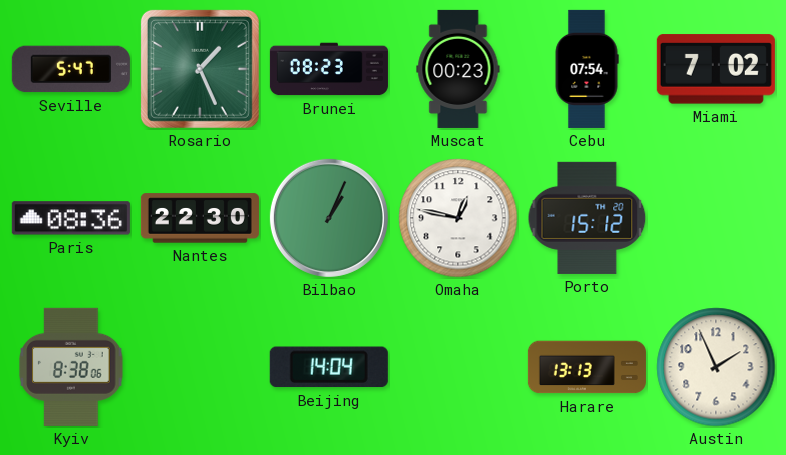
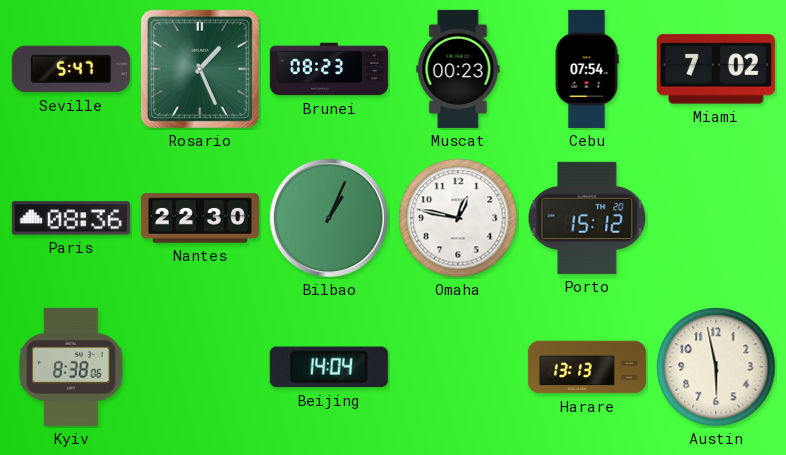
Austin: 1:56 -> 5:58 (716, 367)
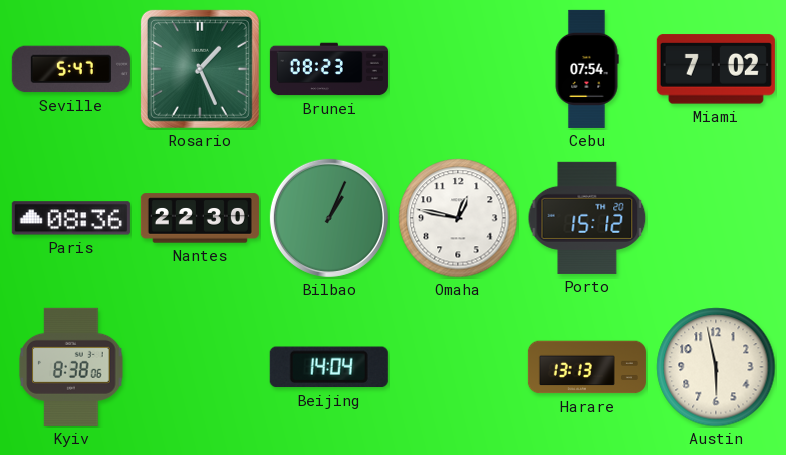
Muscat: 00:23 -> none (458, 69)
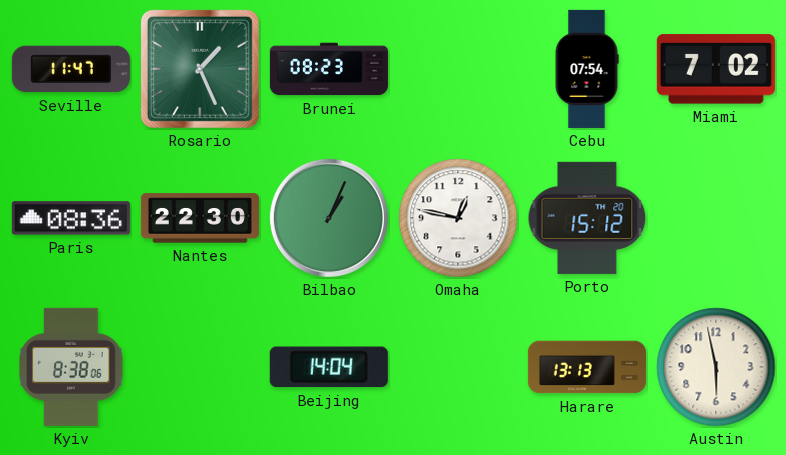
Seville: 5:47 -> 11:47 (71, 69)
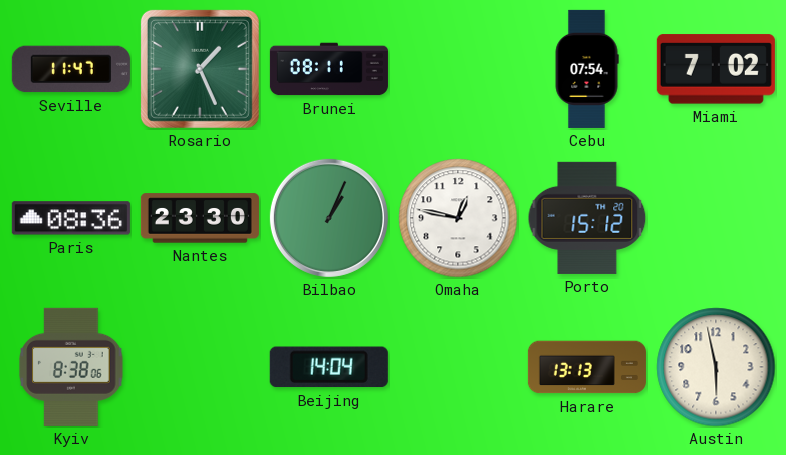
Brunei: 08:23 -> 08:11 (329, 69)
Nantes: 22:30 -> 23:30 (200, 218)
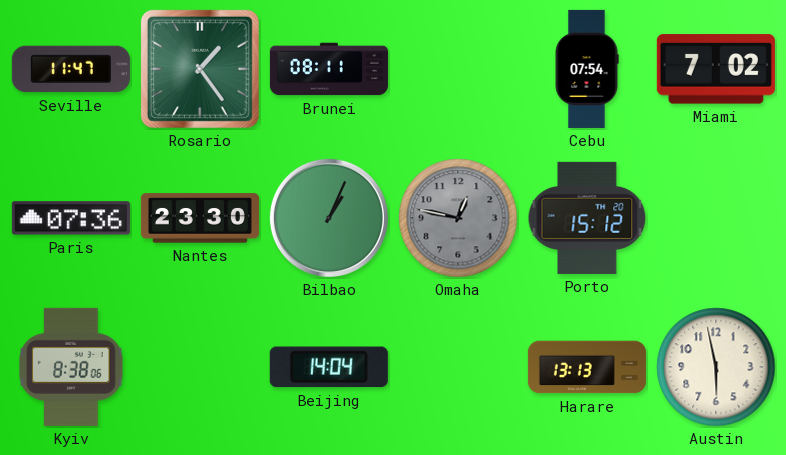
Rosario: 1:26 -> 1:24 (200, 69)
Paris: 08:36 -> 07:36 (71, 218)
Omaha dial: white -> grey (458, 218)
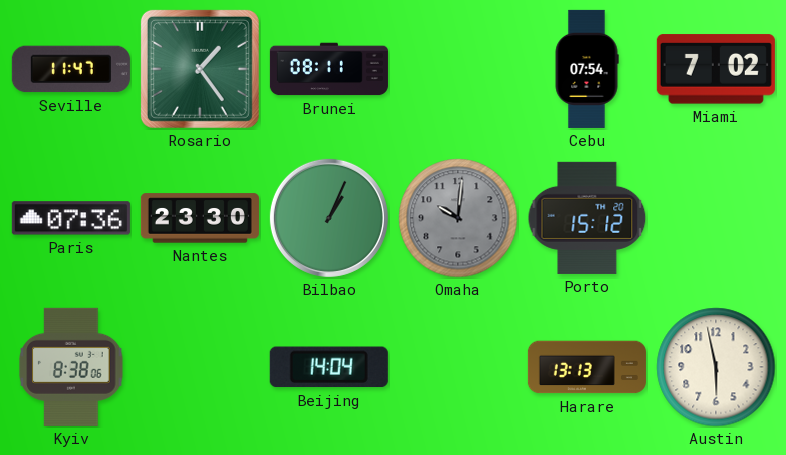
Omaha: 12:47 -> 10:01 (458, 218)
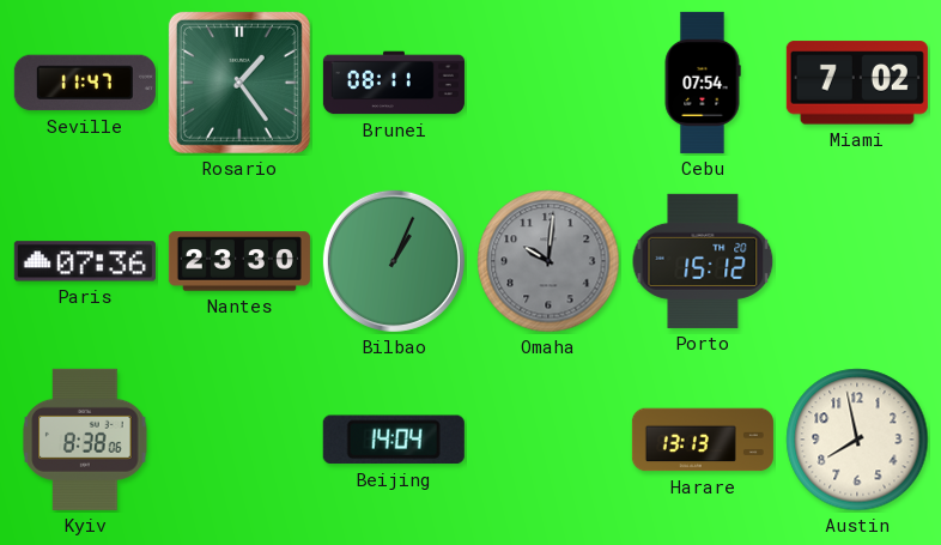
Austin: 5:58 -> 7:58 (857, 440)
